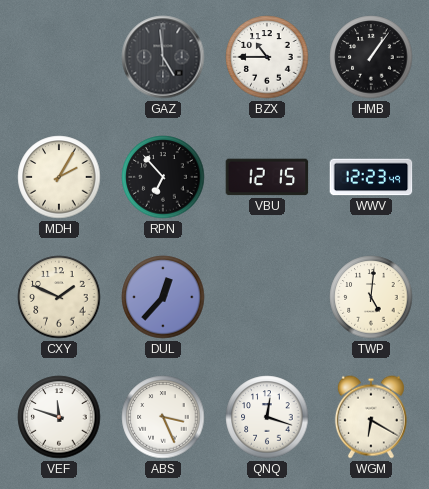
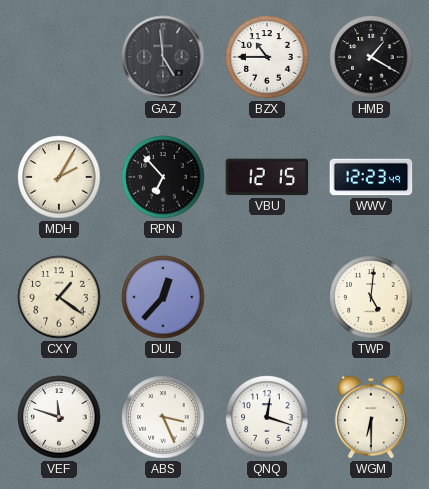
HMB: 1:06 -> 1:20 (371, 57)
CXY: 1:49 -> 1:21 (59, 297)
WGM: 6:20 -> 6:30 (371, 417)
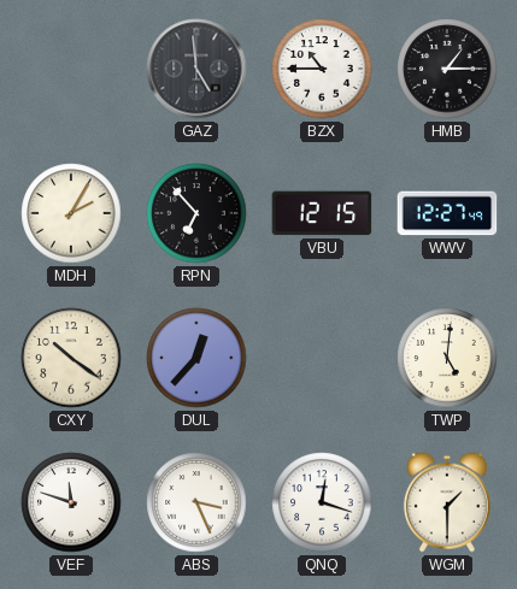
HMB: 1:20 -> 1:15 (447, 69)
WWV: 12:23 -> 12:27 (447, 213)
CXY: 1:21 -> 10:21 (71, 358)
WGM: 6:30 -> 1:30 (447, 502)
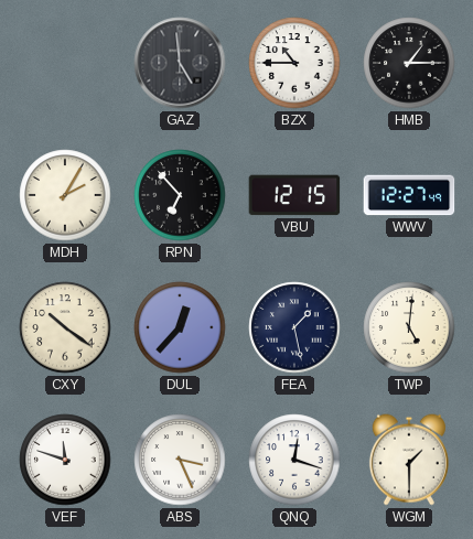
FEA: none -> 1:28 (294, 327)
